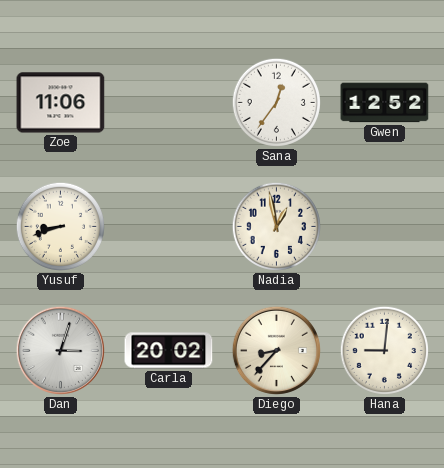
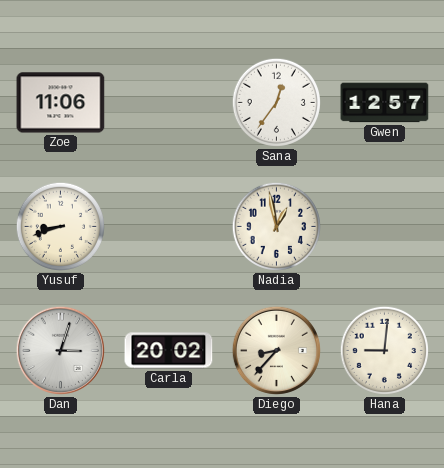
Gwen: 12:52 -> 12:57 (385, 103)
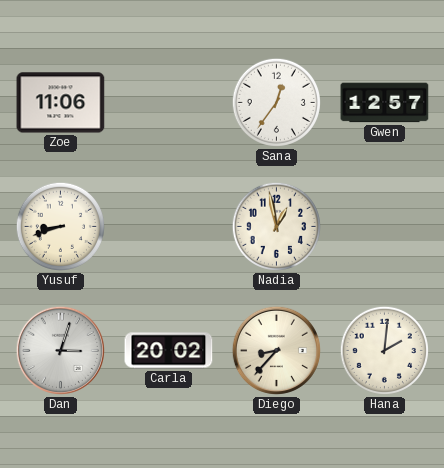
Hana: 9:01 -> 2:01 (384, 350)
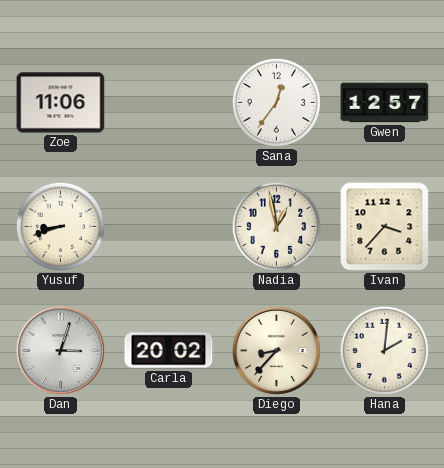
Ivan: none -> 3:37 (385, 227)
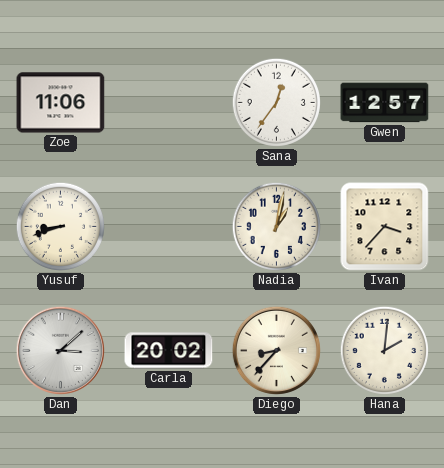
Nadia: 12:58 -> 1:02 (276, 226)
Dan: 3:03 -> 3:08 (60, 350)
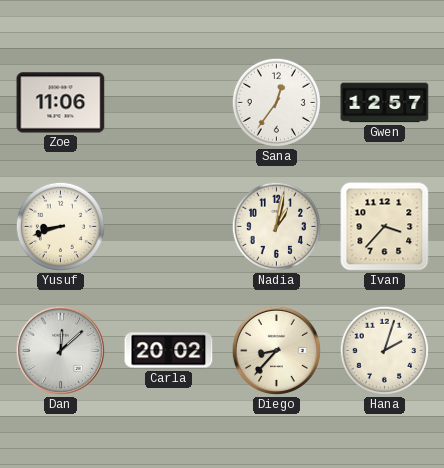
Dan: 3:08 -> 12:08 (60, 350)
Hana: 2:01 -> 2:03 (384, 350)
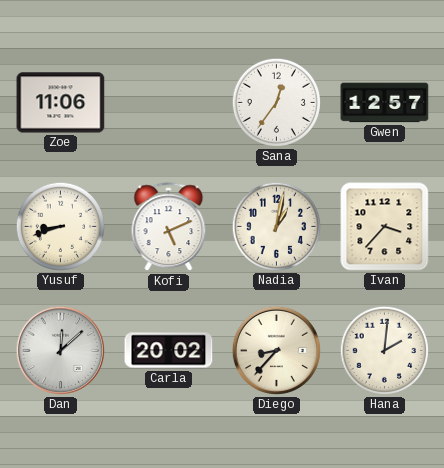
Kofi: none -> 5:11 (169, 227)
Hana: 2:03 -> 2:01 (384, 350)
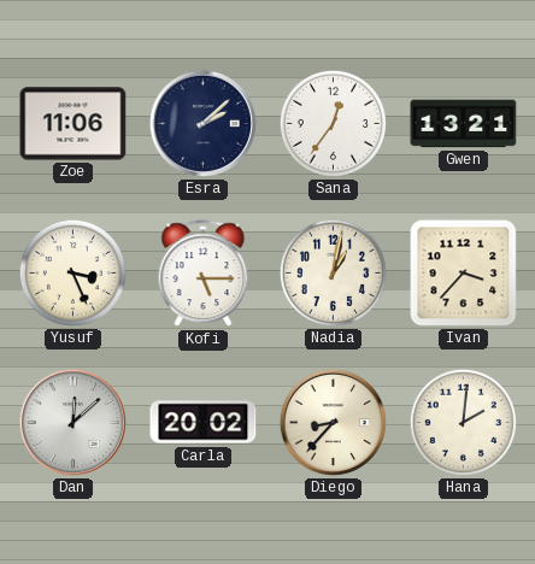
Esra: none -> 2:08 (202, 123)
Gwen: 12:57 -> 13:21 (464, 124)
Yusuf: 8:42 -> 3:26 (72, 272)
Kofi: 5:11 -> 5:15 (204, 274)
